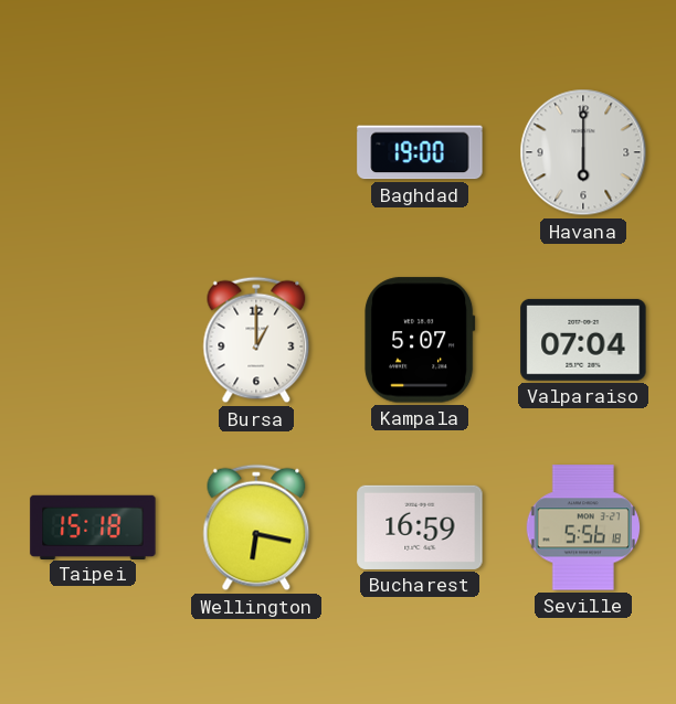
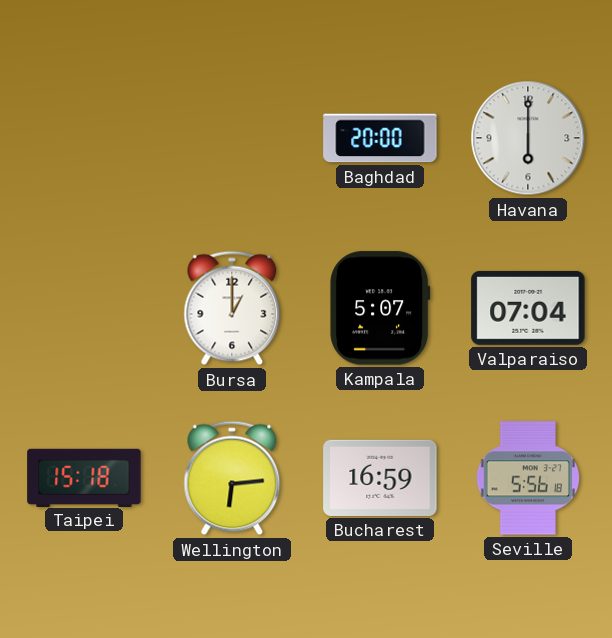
Baghdad: 19:00 -> 20:00 (380, 138)
Wellington: 6:17 -> 6:14 (232, 478)
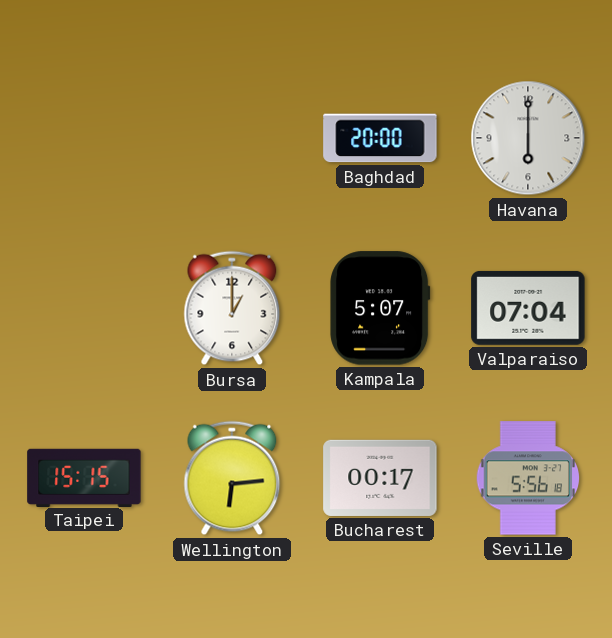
Taipei: 15:18 -> 15:15 (84, 477)
Bucharest: 16:59 -> 00:17 (380, 478)
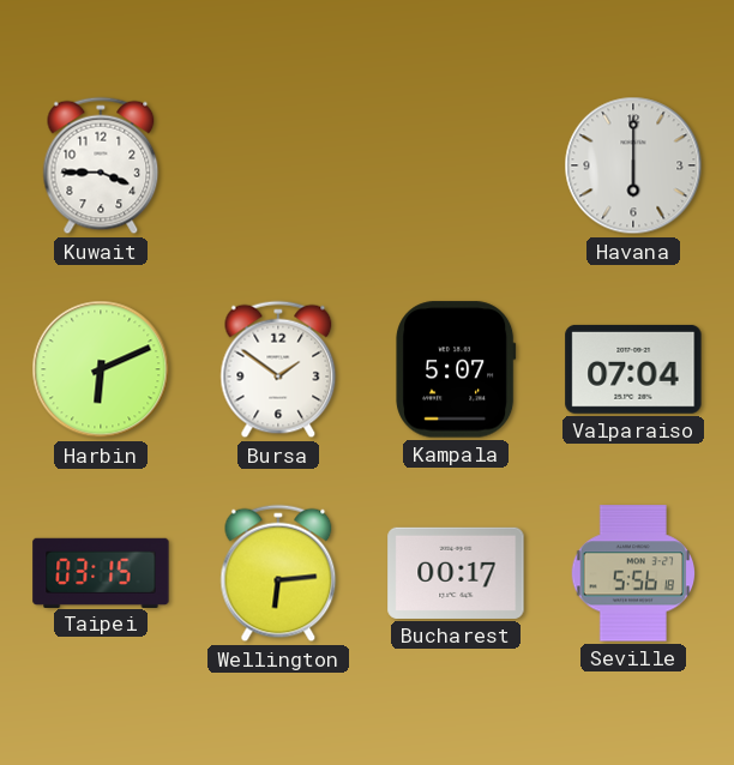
Kuwait: none -> 3:45 (101, 165)
Baghdad: 20:00 -> none (380, 138)
Harbin: none -> 6:11 (101, 369)
Bursa: 1:00 -> 1:51 (278, 369)
Taipei: 15:15 -> 03:15 (101, 572)
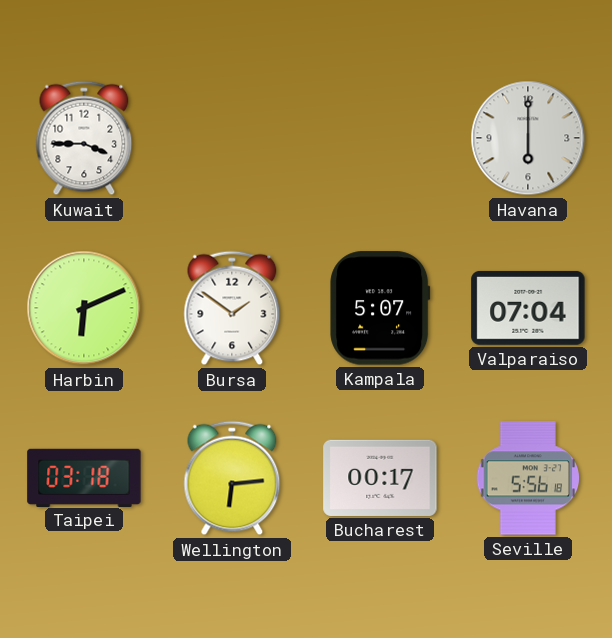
Taipei: 03:15 -> 03:18 (84, 477)
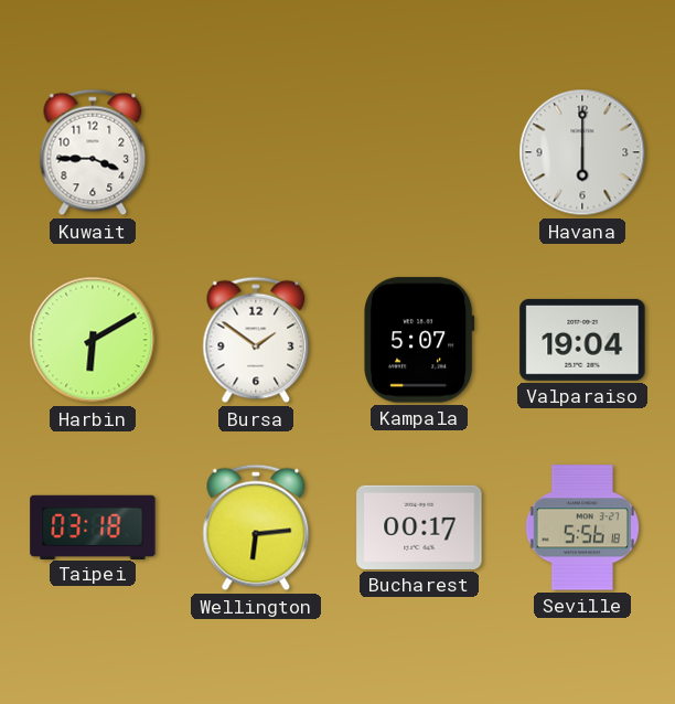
Harbin: 6:11 -> 6:10 (93, 340)
Valparaiso: 07:04 -> 19:04 (582, 340)
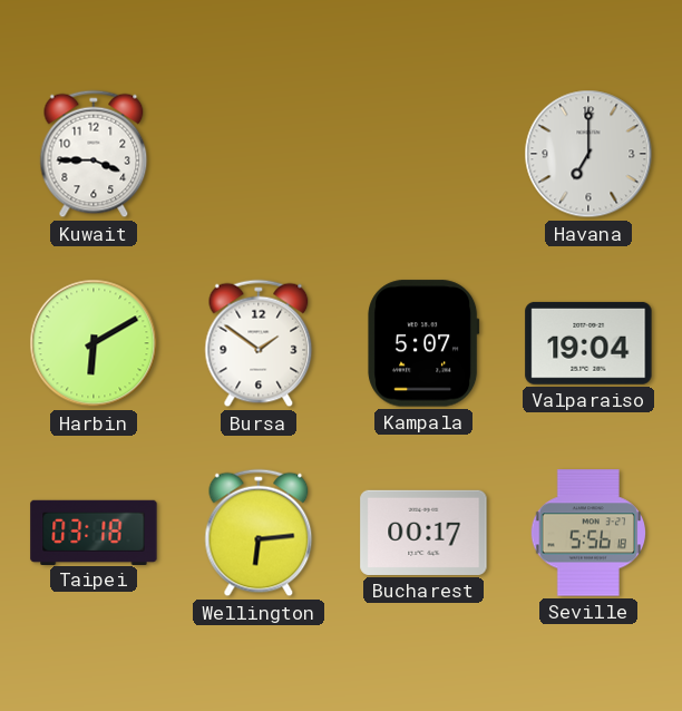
Havana: 6:00 -> 7:00 (588, 154)
